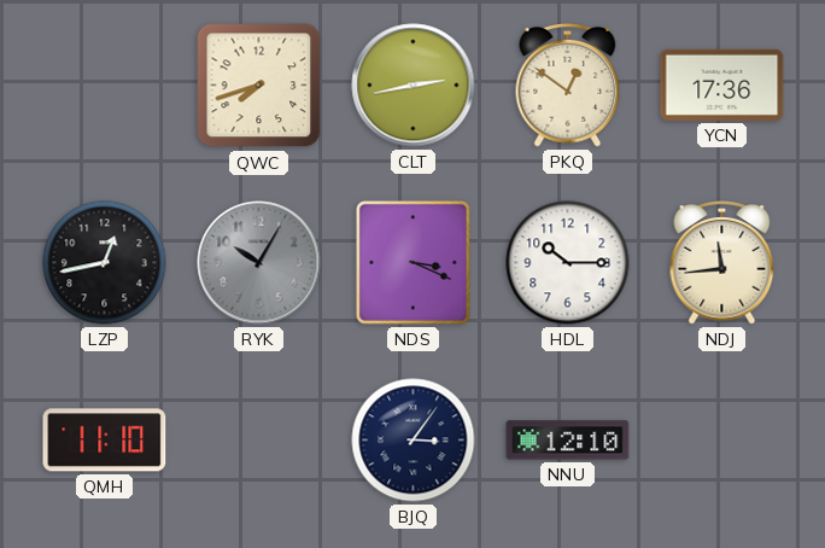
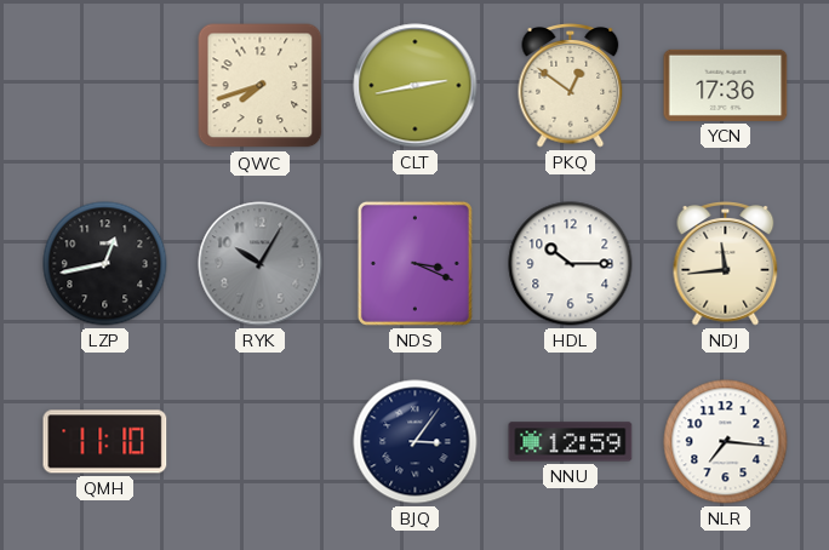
NNU: 12:10 -> 12:59 (571, 442)
NLR: none -> 7:16 (726, 442)
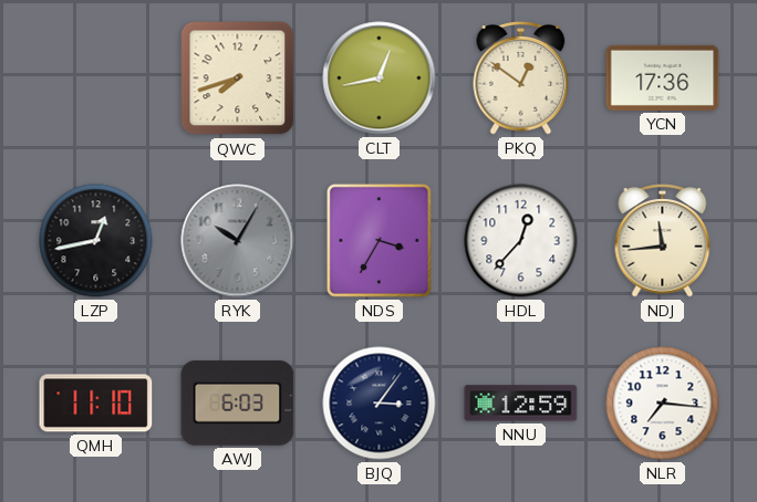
CLT: 2:43 -> 12:43 (380, 79)
NDS: 3:19 -> 3:35 (378, 240)
HDL: 10:15 -> 12:37 (521, 241)
AWJ: none -> 6:03 (238, 402)
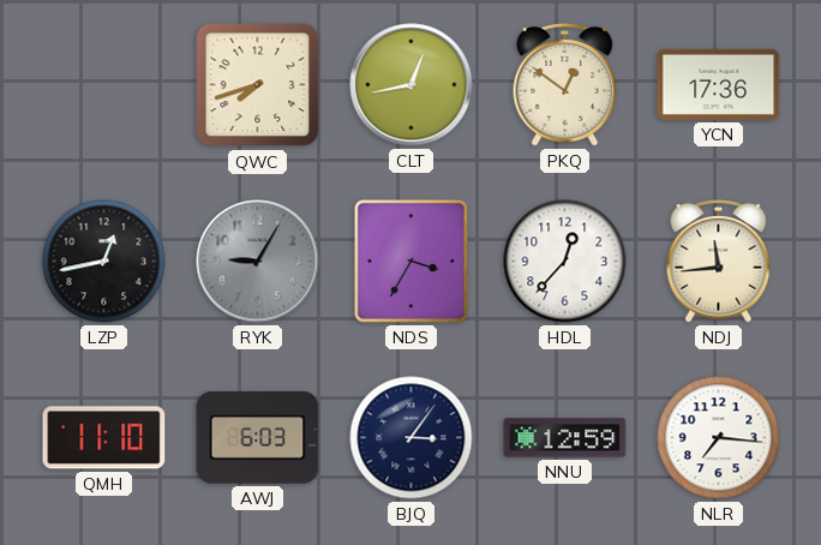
RYK: 10:05 -> 9:05 (258, 262)
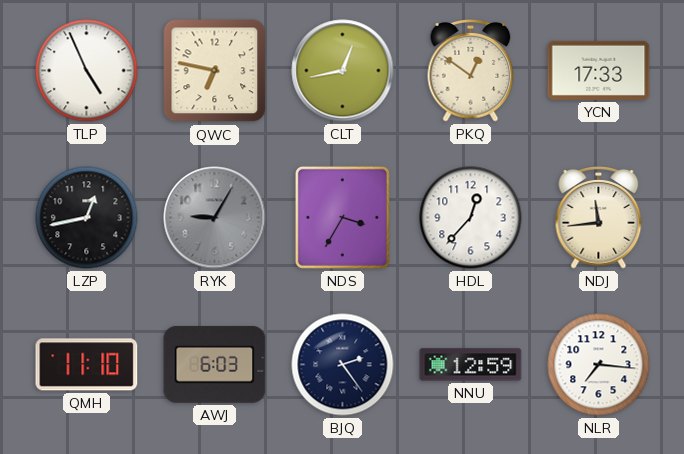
TLP: none -> 4:56 (87, 71)
QWC: 7:42 -> 6:47 (215, 71)
YCN: 17:36 -> 17:33 (599, 70)
BJQ: 3:06 -> 2:24 (343, 365)
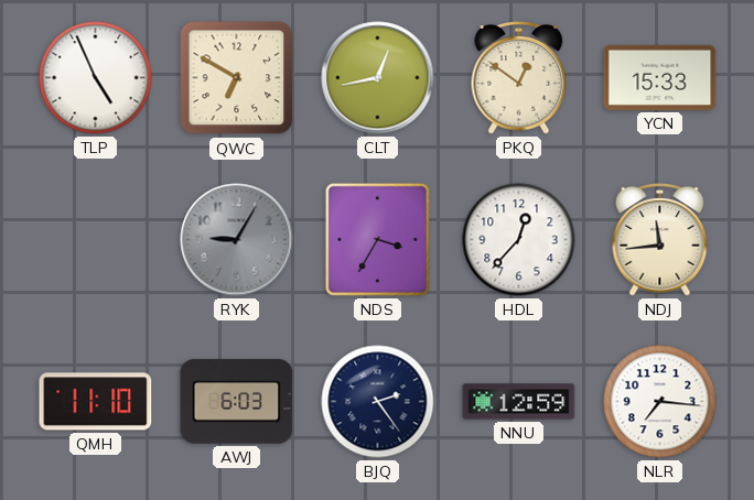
QWC: 6:47 -> 6:50 (237, 78)
YCN: 17:33 -> 15:33 (660, 77)
LZP: 12:43 -> none (87, 218)
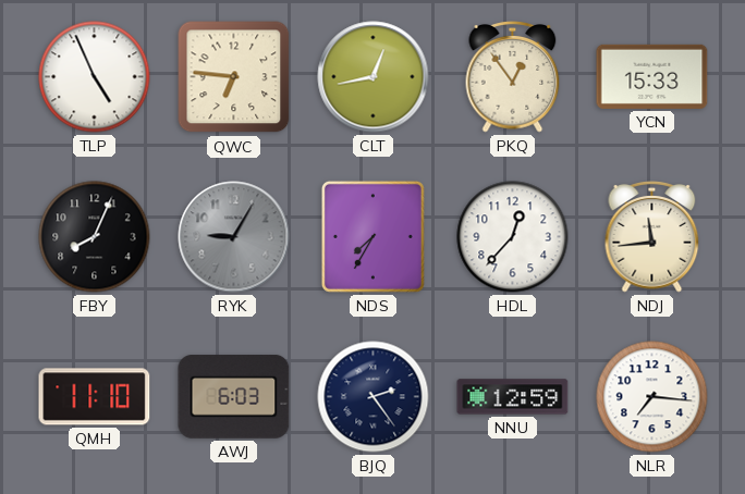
QWC: 6:50 -> 6:46 (234, 77)
PKQ: 12:51 -> 12:54 (513, 77)
FBY: none -> 8:04 (95, 237)
NDS: 3:35 -> 7:35 (373, 236)
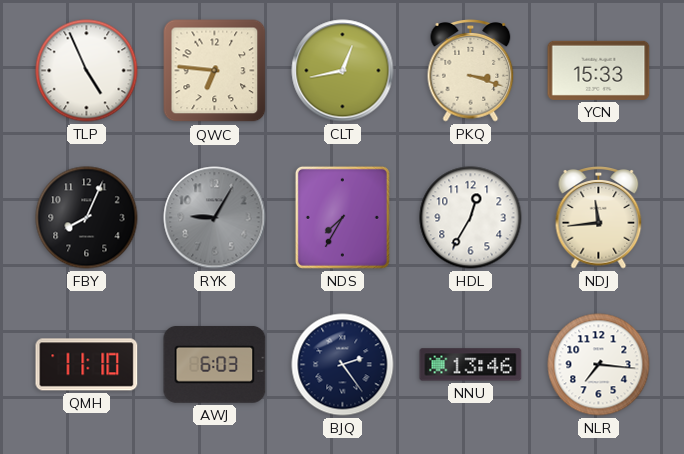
PKQ: 12:54 -> 3:18 (471, 71)
HDL: 12:37 -> 12:35 (471, 218)
NNU: 12:59 -> 13:46 (471, 365)
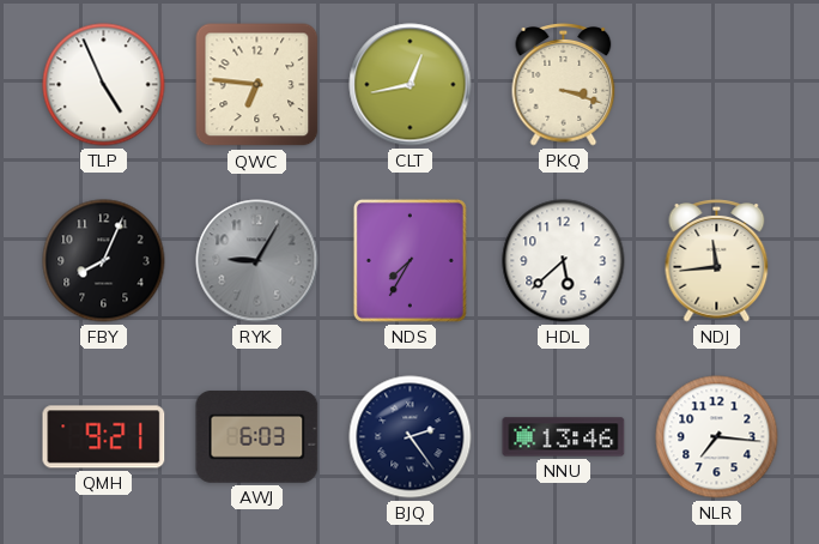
YCN: 15:33 -> none (599, 70)
HDL: 12:35 -> 5:38 (564, 261)
QMH: 11:10 -> 9:21 (104, 437)
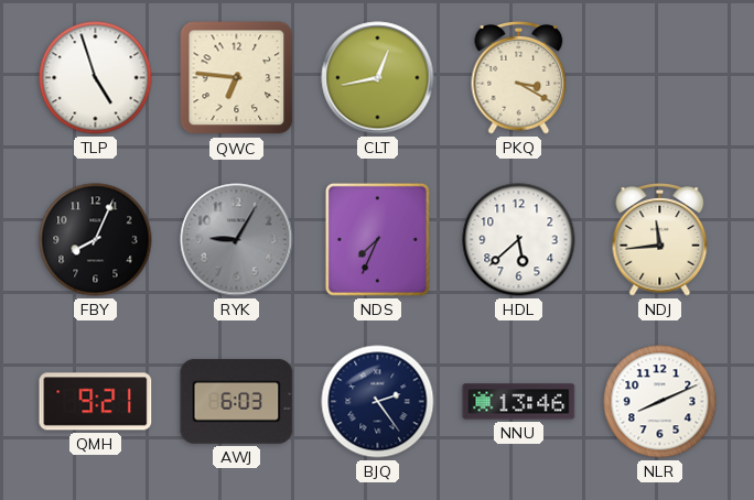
TLP: 4:56 -> 4:57 (96, 78)
PKQ: 3:18 -> 3:20 (519, 78)
NDS: 7:35 -> 7:34 (377, 239)
NLR: 7:16 -> 8:11 (660, 402)
